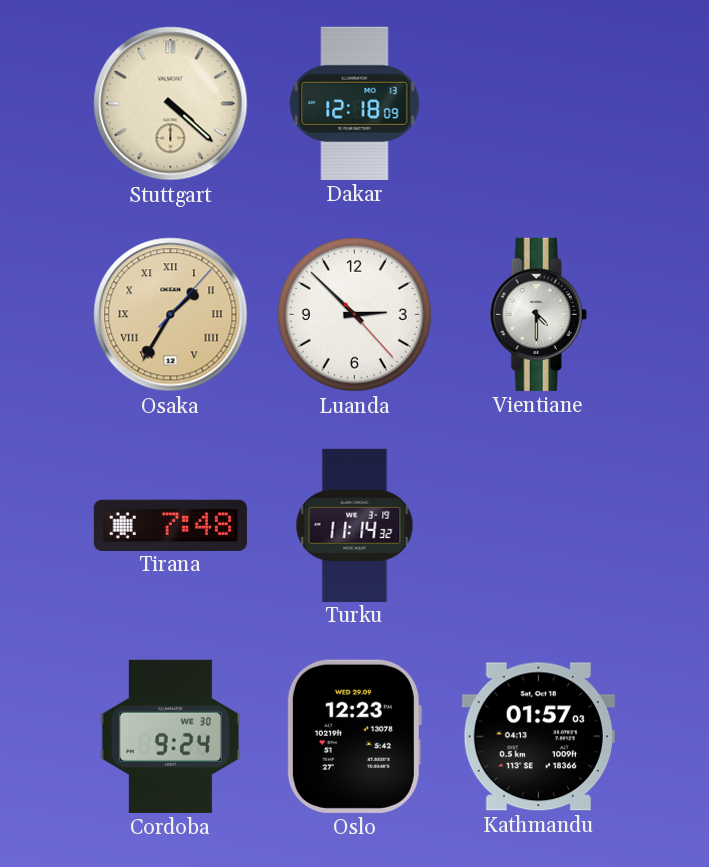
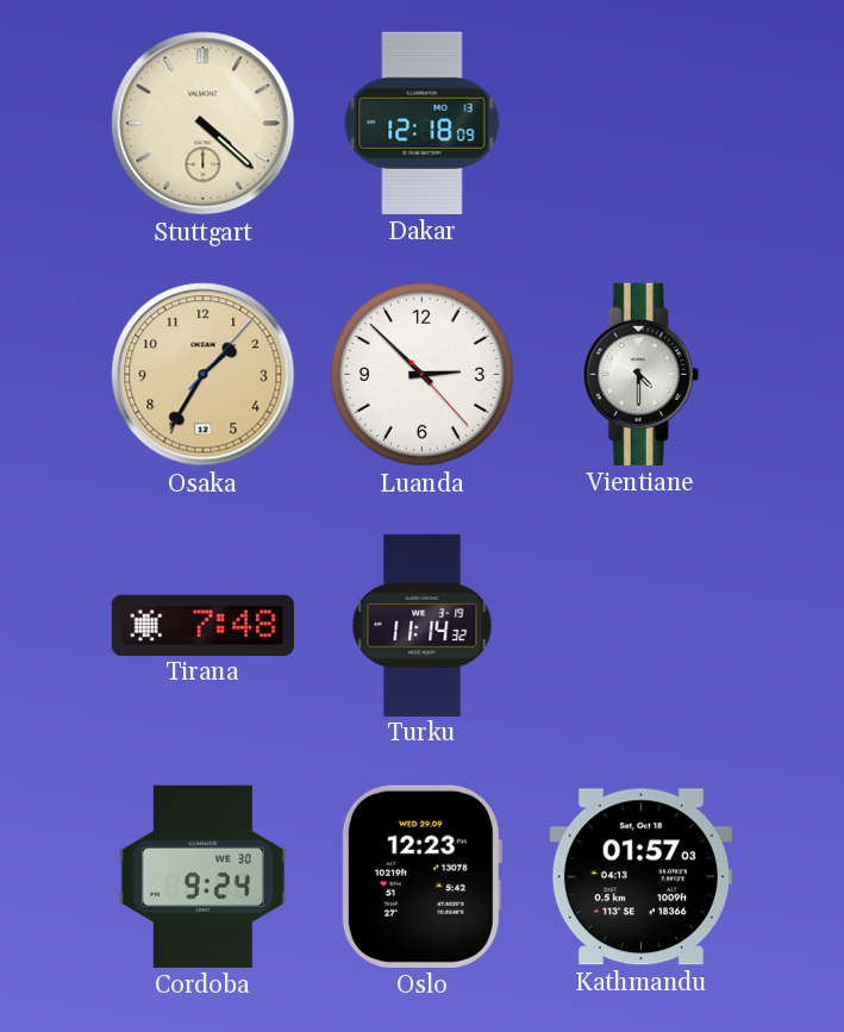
Osaka numerals: Roman -> Arabic (204, 375)
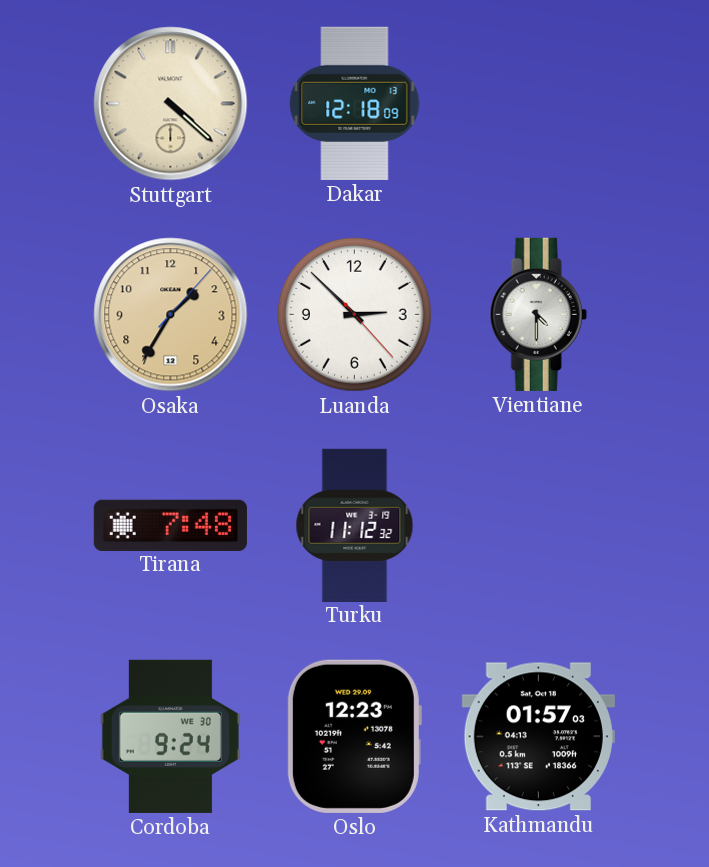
Turku: 11:14 -> 11:12 (355, 525)
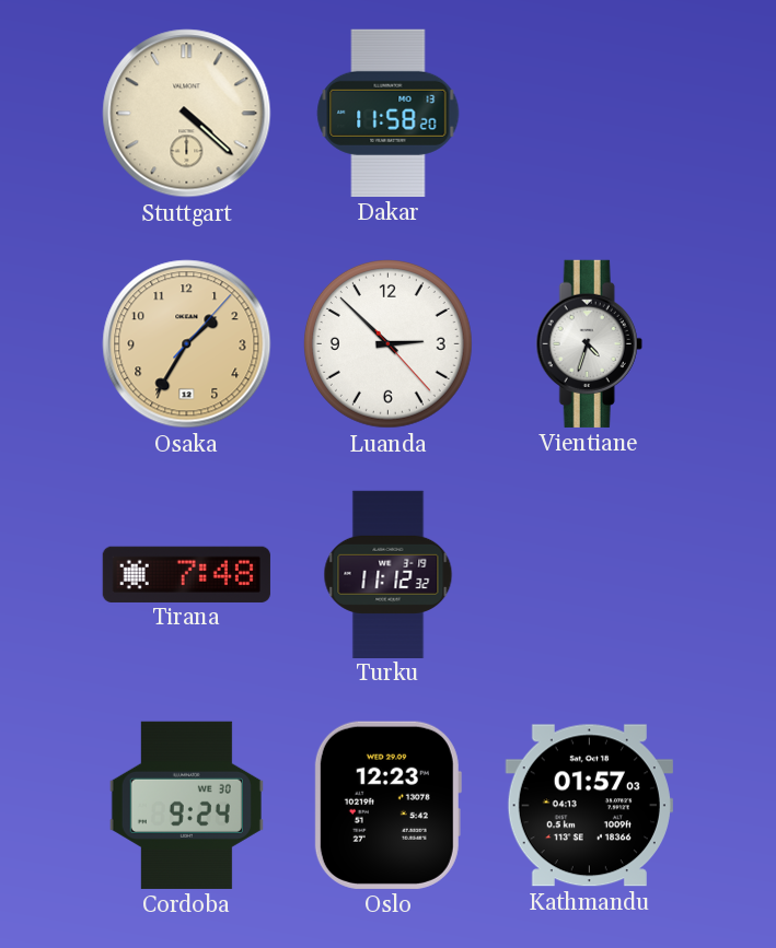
Dakar: 12:18 -> 11:58 (389, 113)
Vientiane: 4:30 -> 4:33 (589, 343)
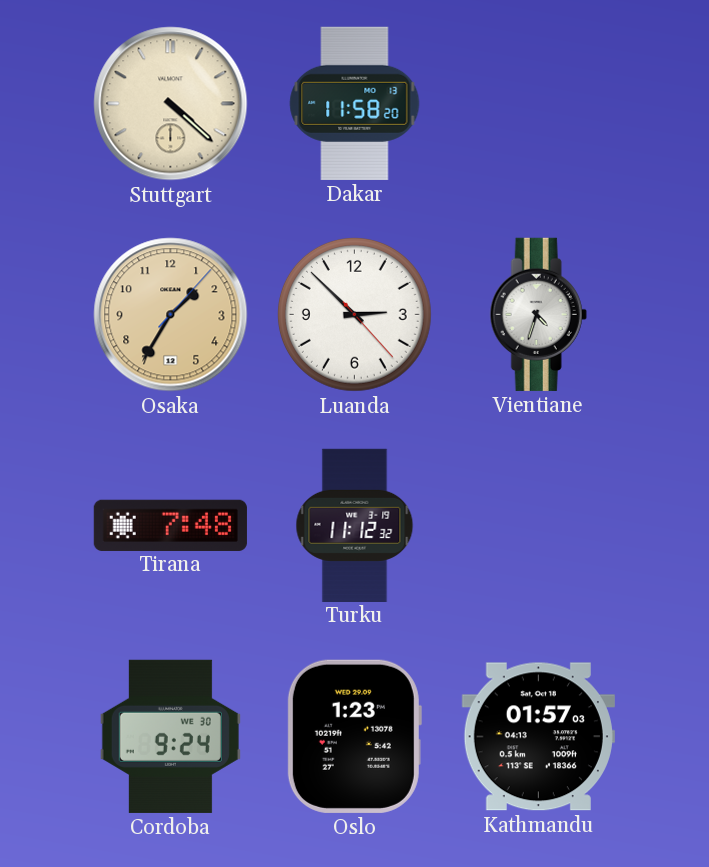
Oslo: 12:23 -> 1:23 (354, 736)
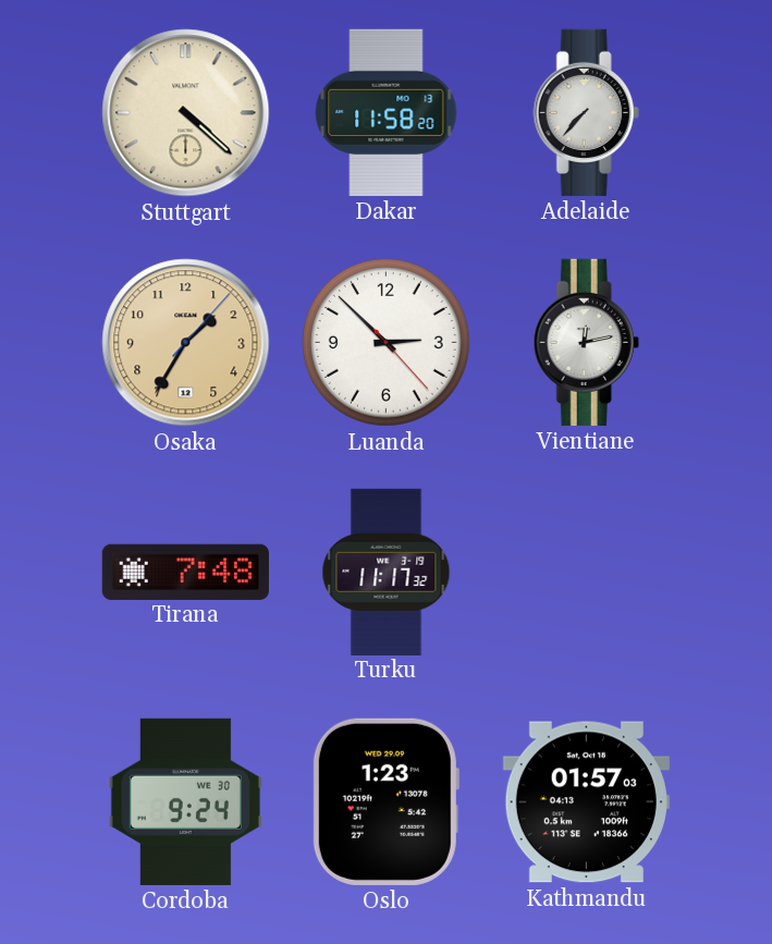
Adelaide: none -> 7:37 (586, 112)
Vientiane: 4:33 -> 12:13 (586, 342)
Turku: 11:12 -> 11:17 (387, 572)
